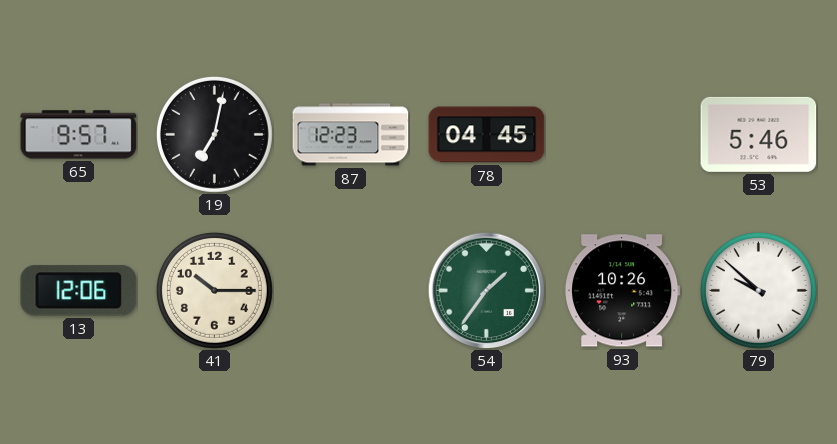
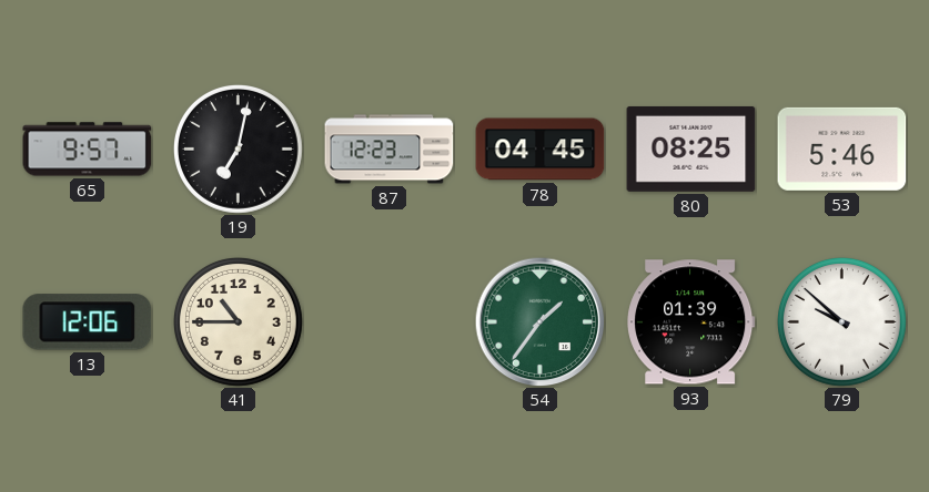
80: none -> 08:25 (691, 148)
41: 10:15 -> 10:45 (238, 321)
93: 10:26 -> 01:39 (691, 322)
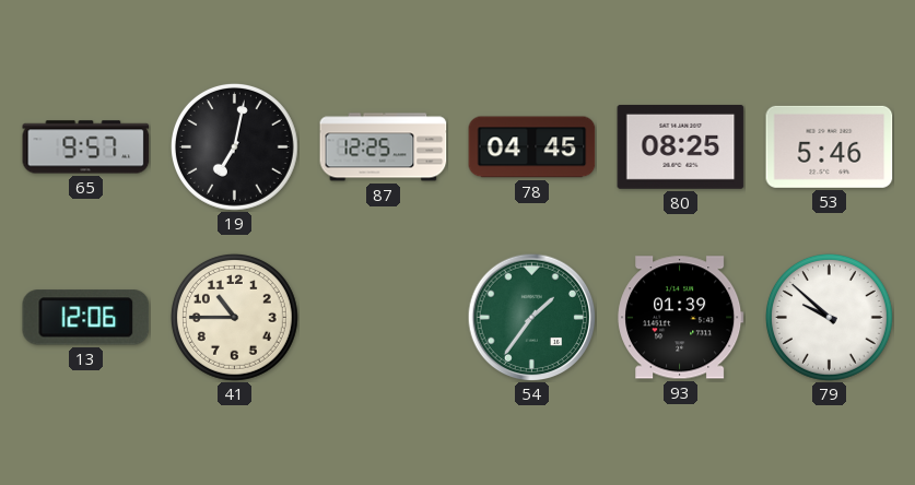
87: 12:23 -> 12:25 (384, 147)
